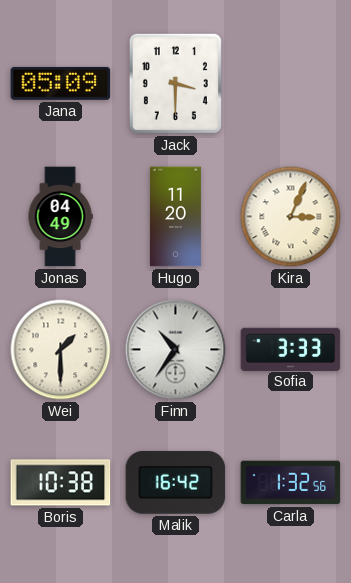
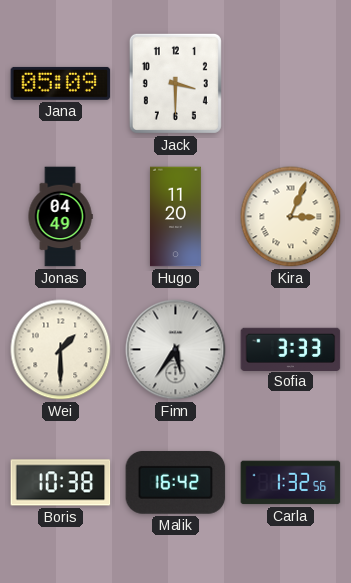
Finn: 10:36 -> 5:36 (176, 350)
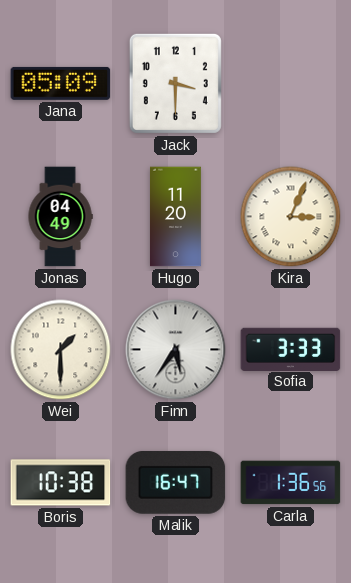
Malik: 16:42 -> 16:47 (176, 482)
Carla: 1:32 -> 1:36 (291, 483)
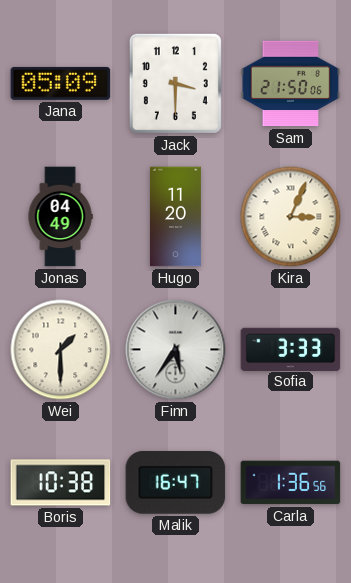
Sam: none -> 21:50 (291, 84)
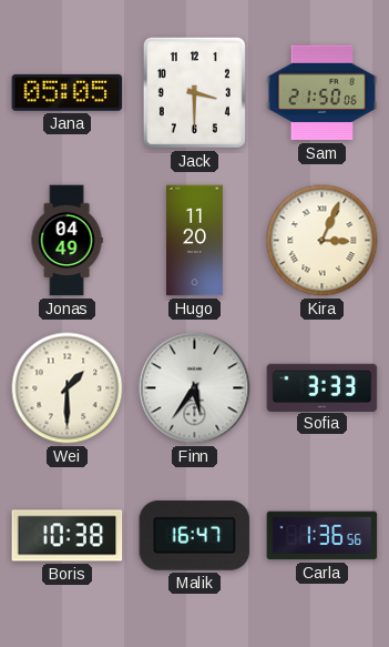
Jana: 05:09 -> 05:05 (68, 92)
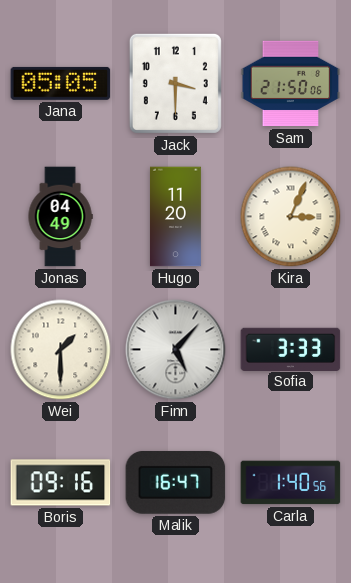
Finn: 5:36 -> 5:07 (176, 350)
Boris: 10:38 -> 09:16 (61, 483)
Carla: 1:36 -> 1:40 (291, 483)
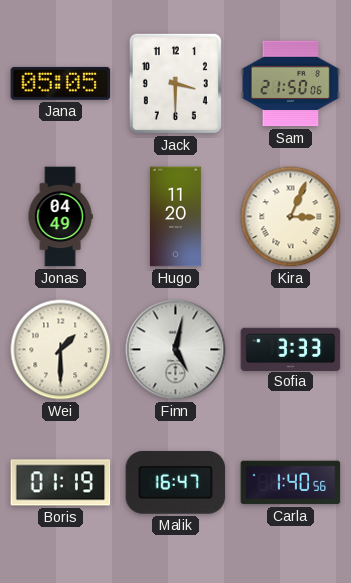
Finn: 5:07 -> 5:02 (176, 350)
Boris: 09:16 -> 01:19 (61, 483)
